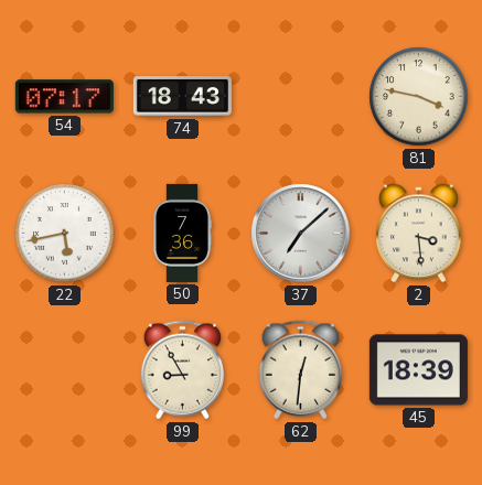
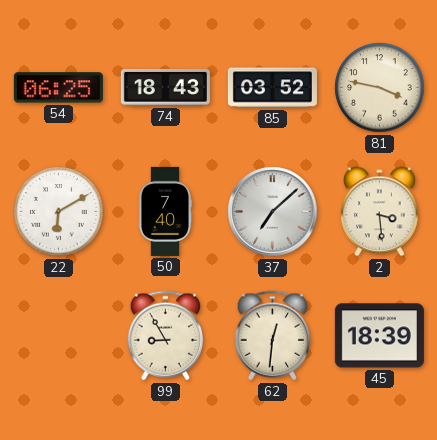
54: 07:17 -> 06:25 (58, 88)
85: none -> 03:52 (272, 88)
22: 5:43 -> 6:10 (59, 212)
50: 7:36 -> 7:40 (165, 211)
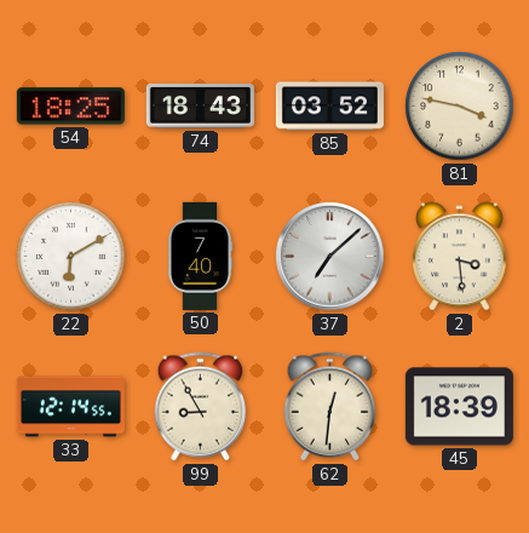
54: 06:25 -> 18:25 (70, 107)
33: none -> 12:14 (70, 407)
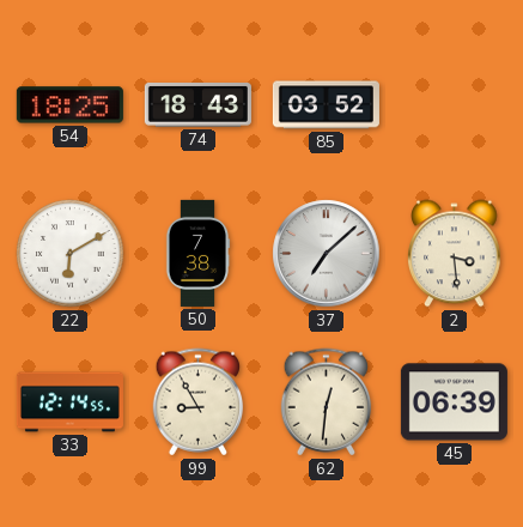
81: 3:47 -> none (460, 107)
50: 7:40 -> 7:38 (197, 253)
45: 18:39 -> 06:39 (454, 402)
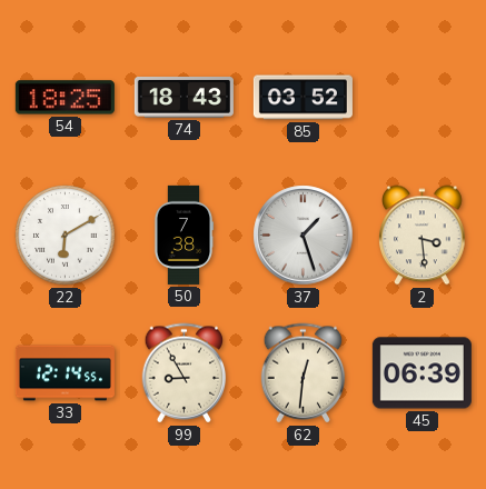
37: 7:08 -> 1:27 (304, 236)
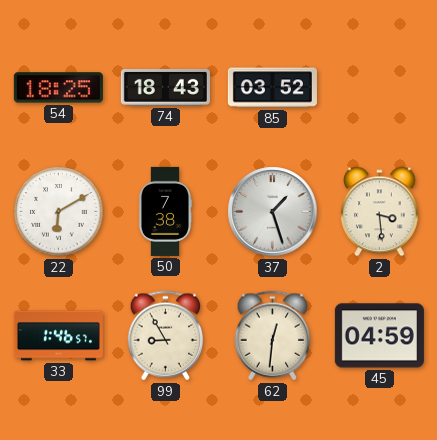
33: 12:14 -> 1:46 (58, 336)
45: 06:39 -> 04:59 (379, 336)
